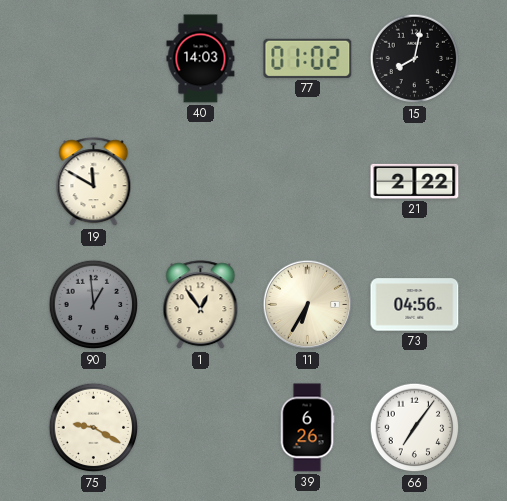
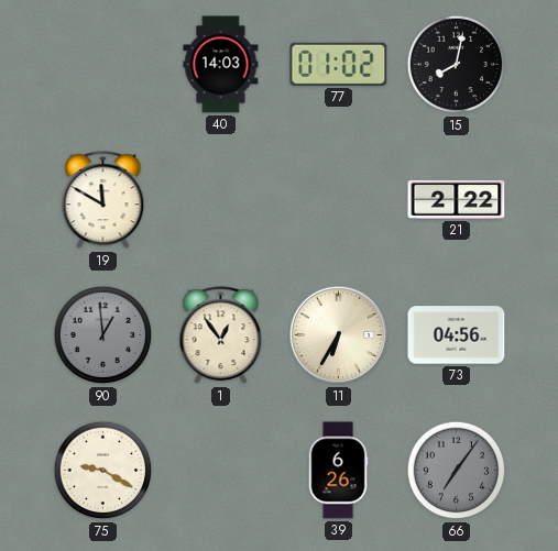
66 dial: white -> grey (457, 471)
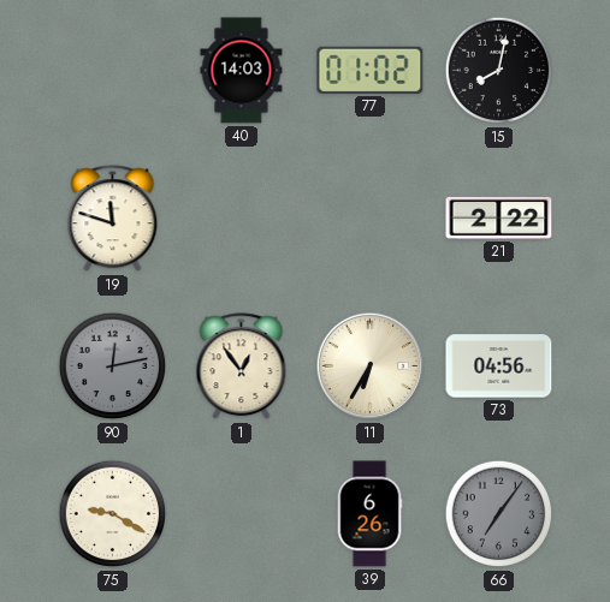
19: 11:50 -> 11:48 (113, 219)
90: 12:59 -> 12:13 (113, 366)
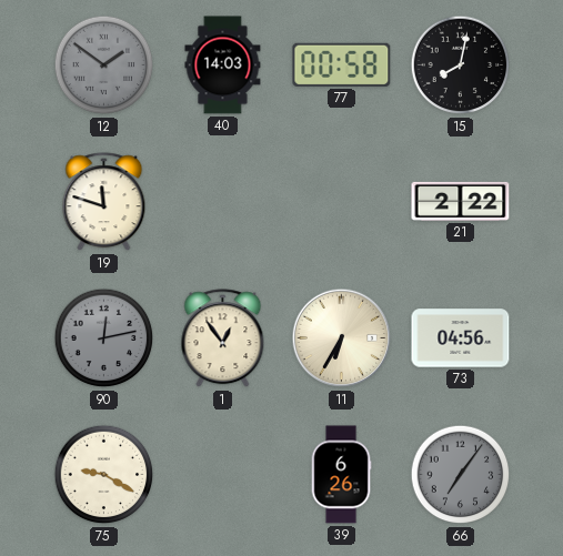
12: none -> 1:51 (104, 65)
77: 01:02 -> 00:58 (342, 64)
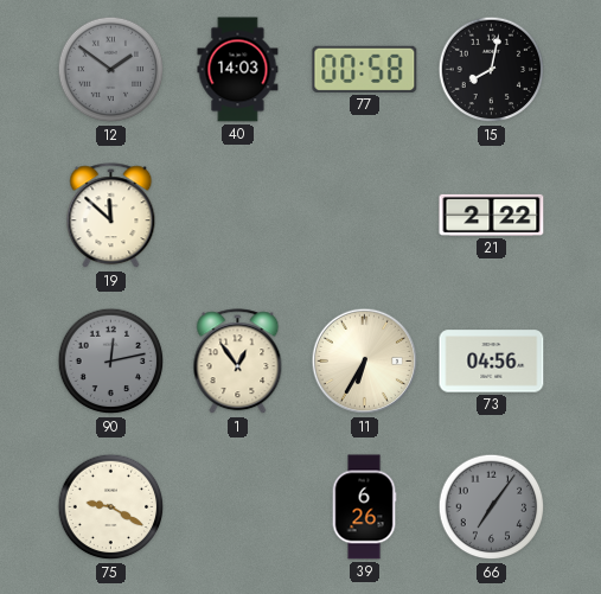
19: 11:48 -> 11:52 (111, 216)
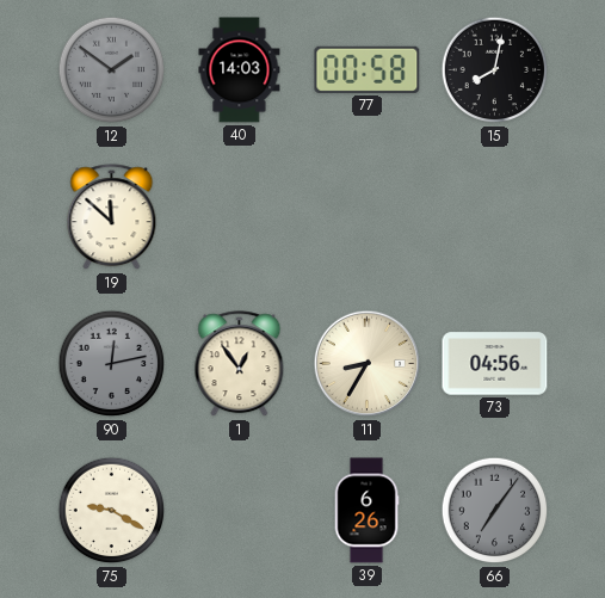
21: 2:22 -> none (492, 215)
11: 6:35 -> 8:35 (368, 364)
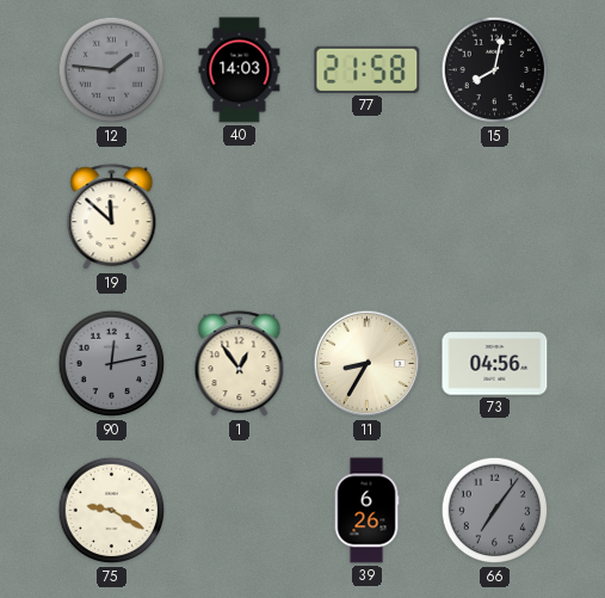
12: 1:51 -> 1:46 (112, 70)
77: 00:58 -> 21:58 (368, 69)
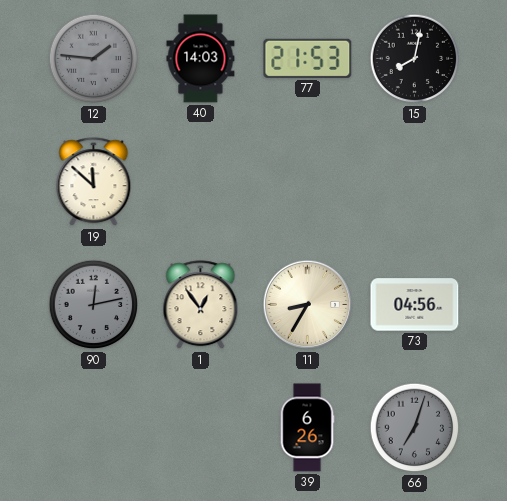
77: 21:58 -> 21:53 (308, 58)
75: 9:20 -> none (112, 511)
66: 7:06 -> 7:03 (415, 428)
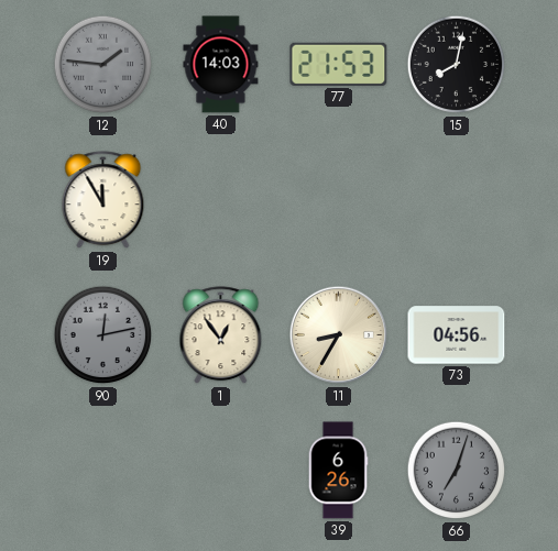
19: 11:52 -> 11:55 (103, 200)
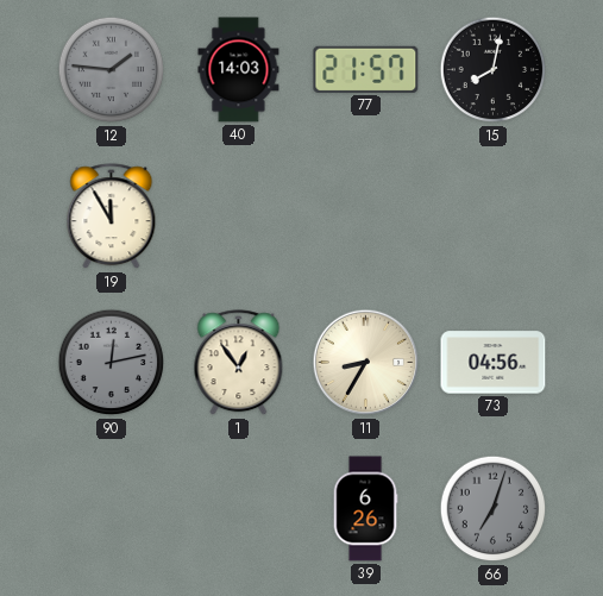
77: 21:53 -> 21:57 (366, 69)
